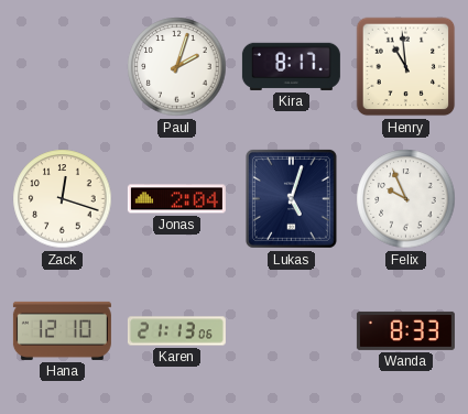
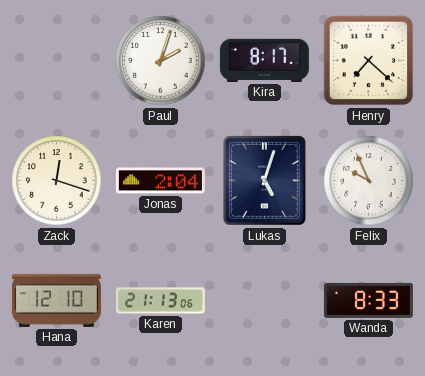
Henry: 10:59 -> 7:22 (369, 61)
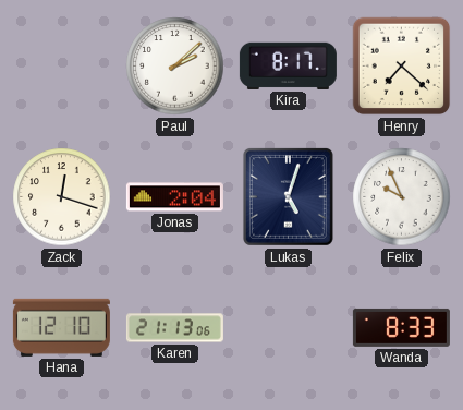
Paul: 2:03 -> 2:08 (175, 67)
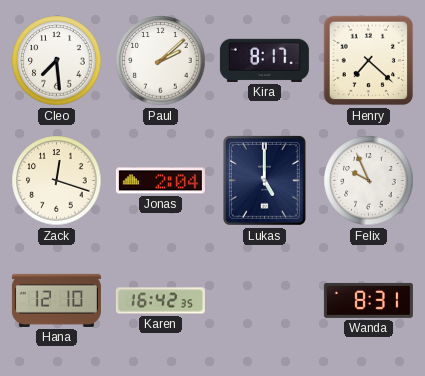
Cleo: none -> 7:29 (57, 61)
Lukas: 5:03 -> 5:00 (264, 180)
Karen: 21:13 -> 16:42 (160, 301)
Wanda: 8:33 -> 8:31 (368, 300)
